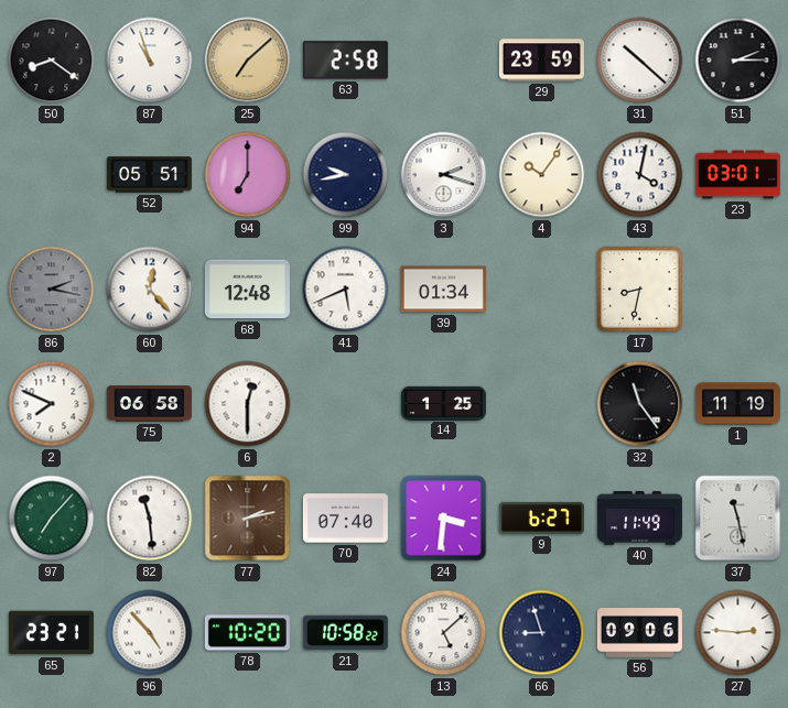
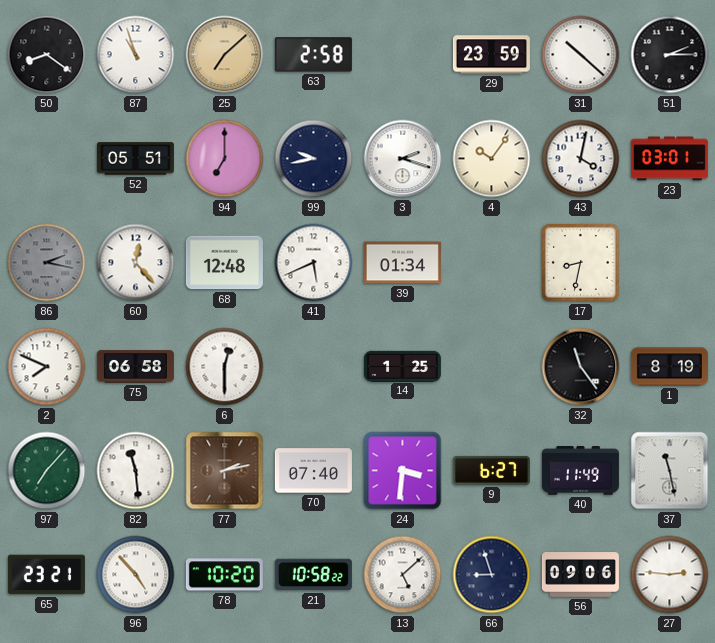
1: 11:19 -> 8:19 (669, 367)
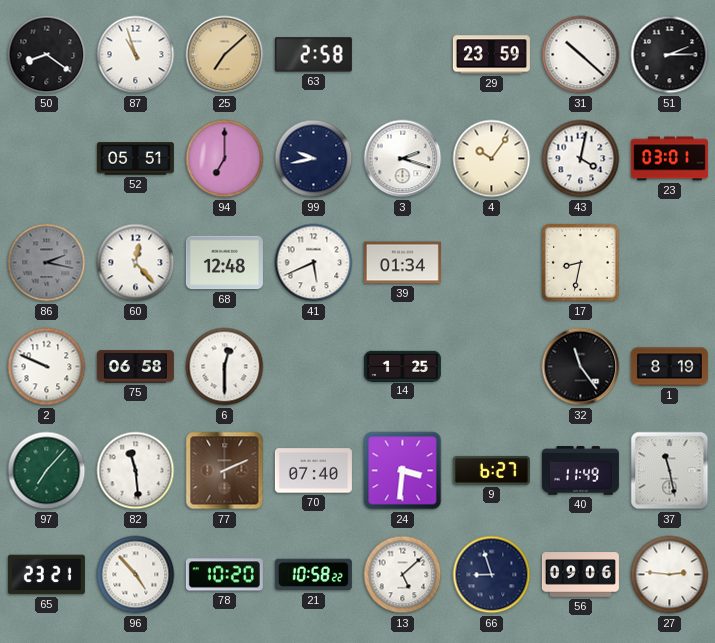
2: 7:49 -> 9:49 (47, 367)
77: 2:13 -> 2:11 (225, 471)
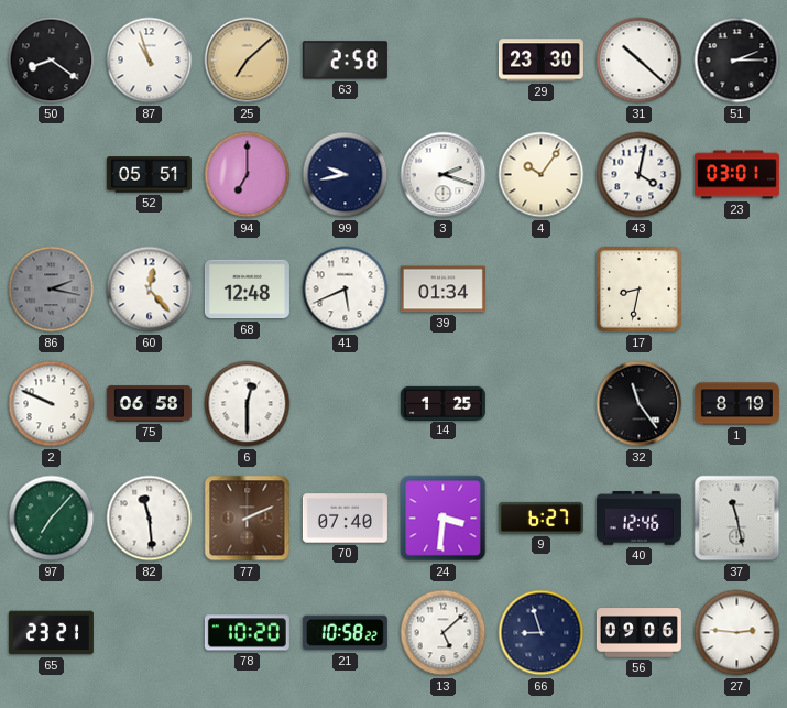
29: 23:59 -> 23:30 (540, 61)
40: 11:49 -> 12:46 (638, 519)
96: 4:53 -> none (136, 575)
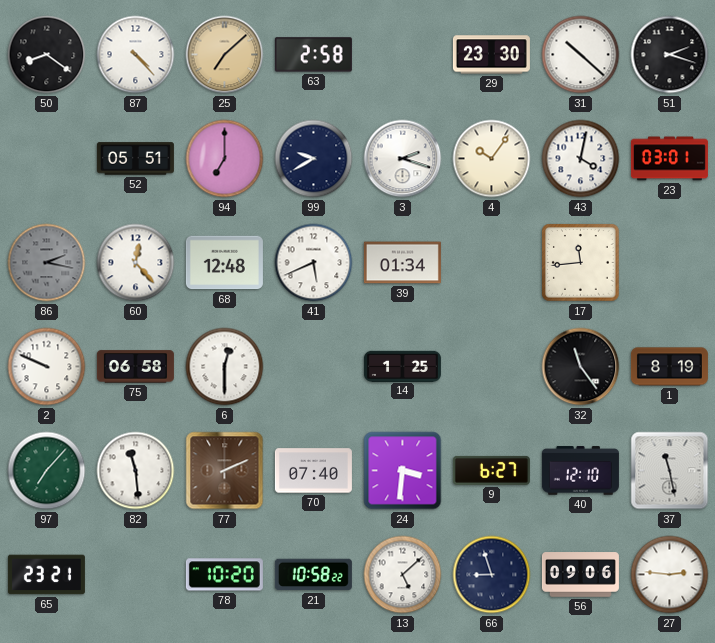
87: 10:57 -> 4:23 (136, 55)
51: 2:15 -> 2:18 (670, 55)
99: 9:43 -> 9:40 (314, 159)
17: 8:32 -> 11:44 (581, 263)
40: 12:46 -> 12:10 (580, 471)
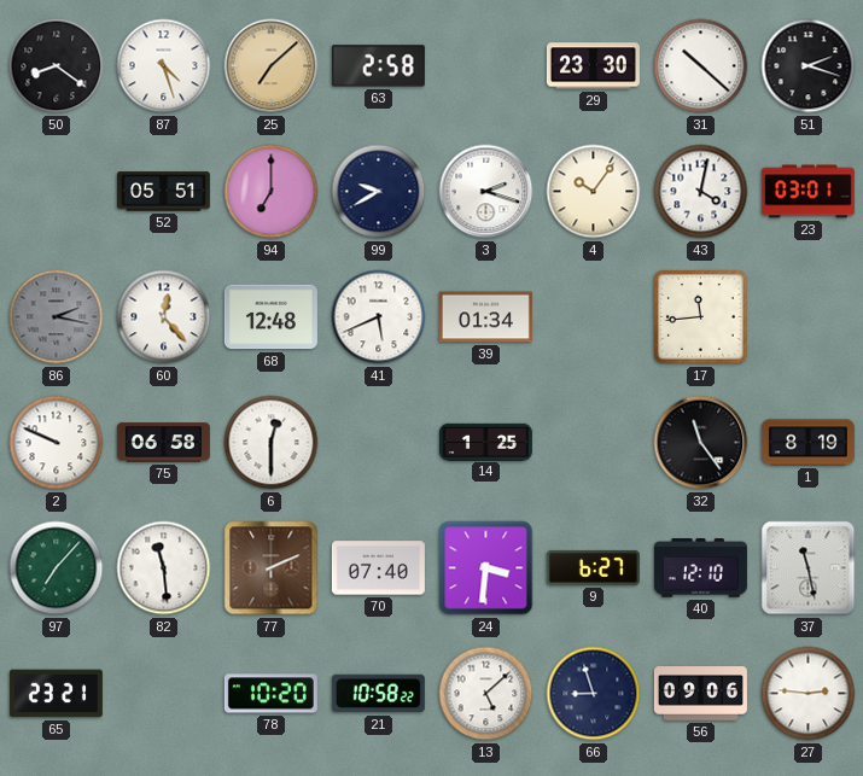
87: 4:23 -> 4:27 (164, 66)
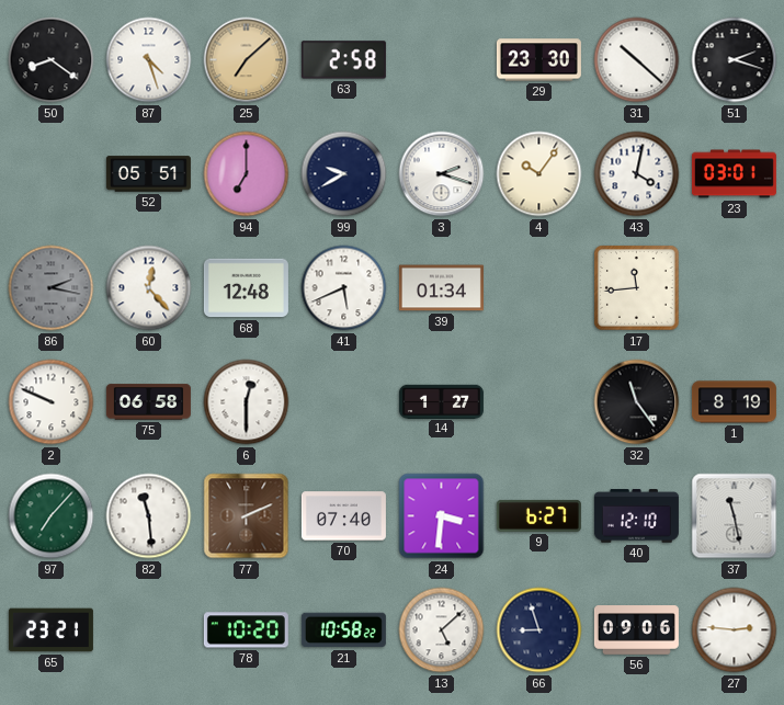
14: 1:25 -> 1:27 (441, 401)
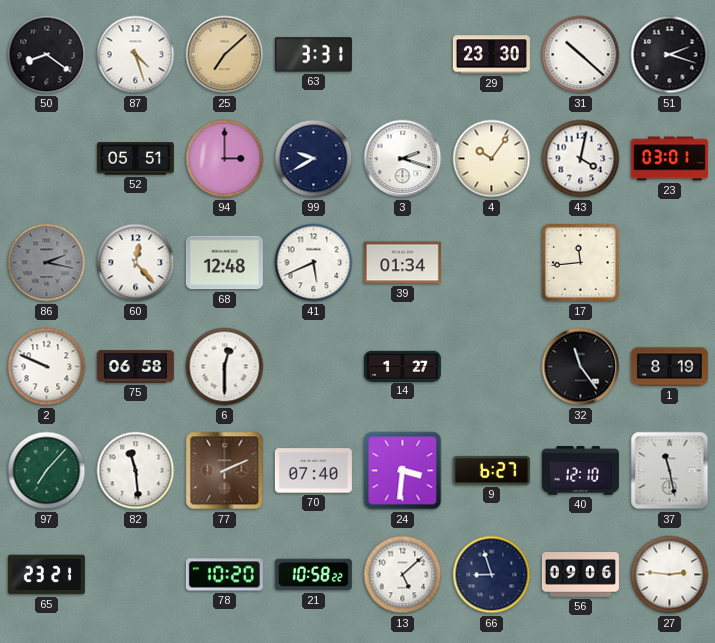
63: 2:58 -> 3:31 (313, 55)
94: 7:00 -> 3:00 (225, 159)
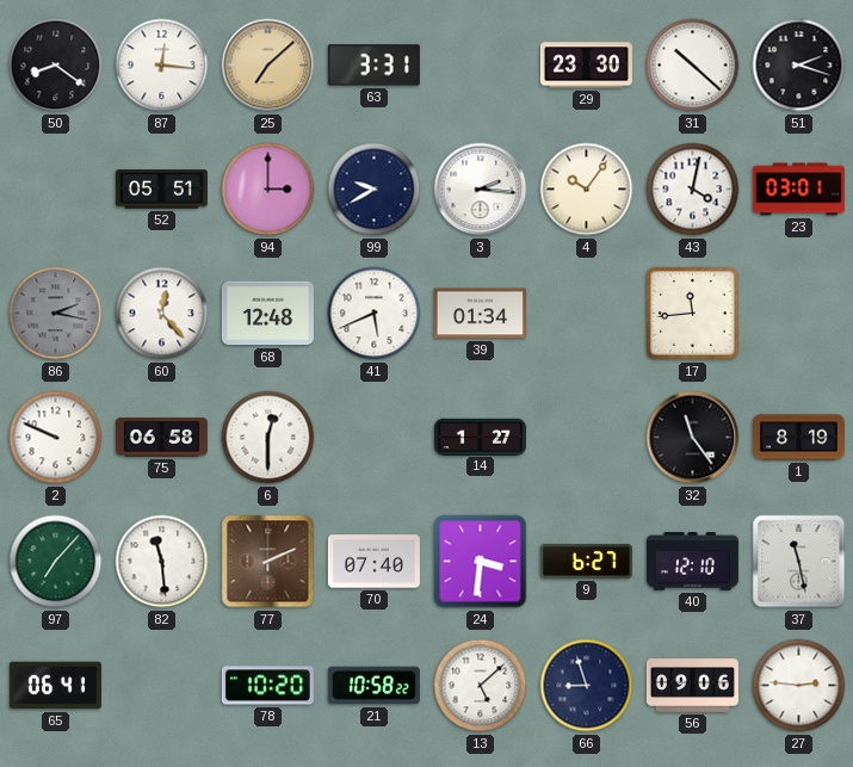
87: 4:27 -> 12:16 (162, 66)
3: 2:18 -> 2:16 (481, 190)
65: 23:21 -> 06:41 (55, 686)
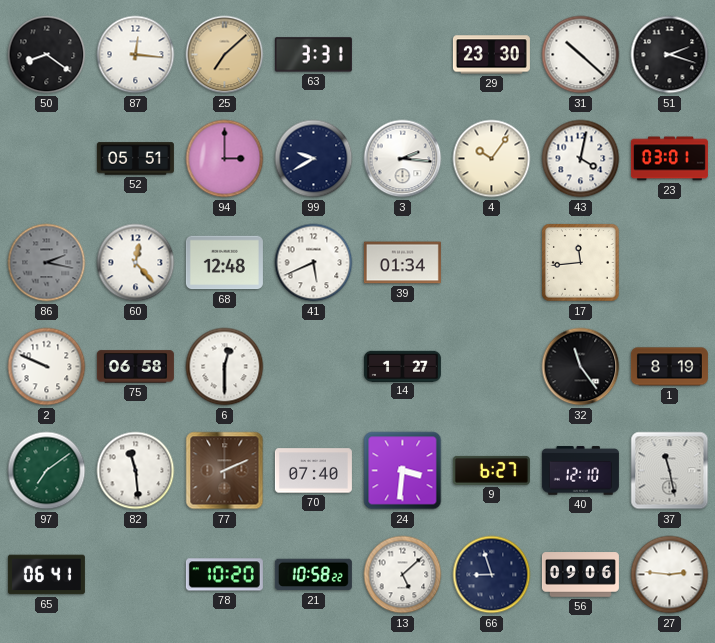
97: 7:07 -> 7:09 (47, 471)
